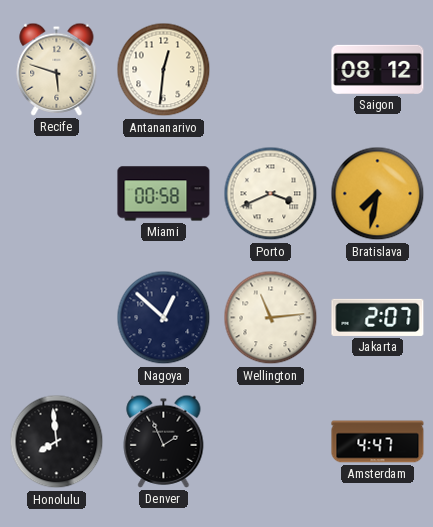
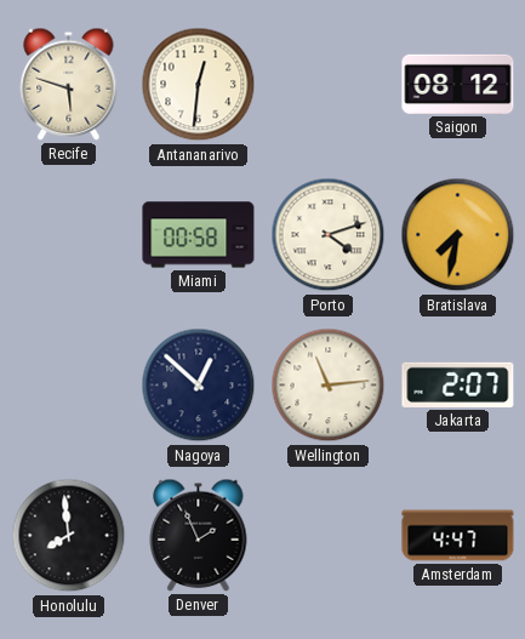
Porto: 3:41 -> 4:12 (329, 235)
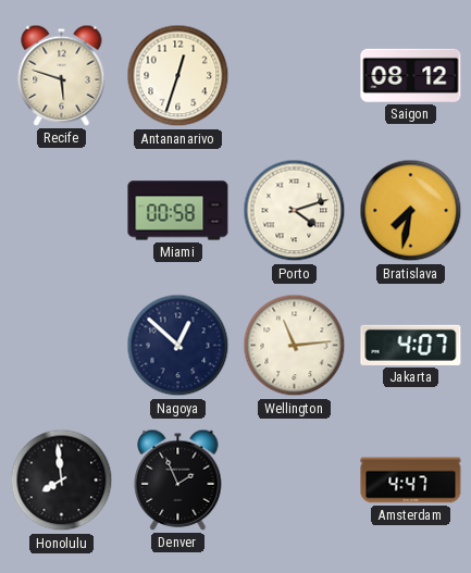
Antananarivo: 12:31 -> 12:33 (178, 76)
Jakarta: 2:07 -> 4:07 (411, 345)
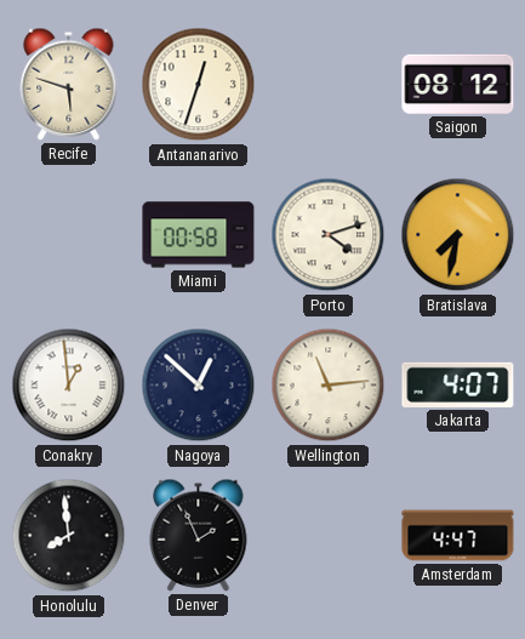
Conakry: none -> 12:59 (69, 386)
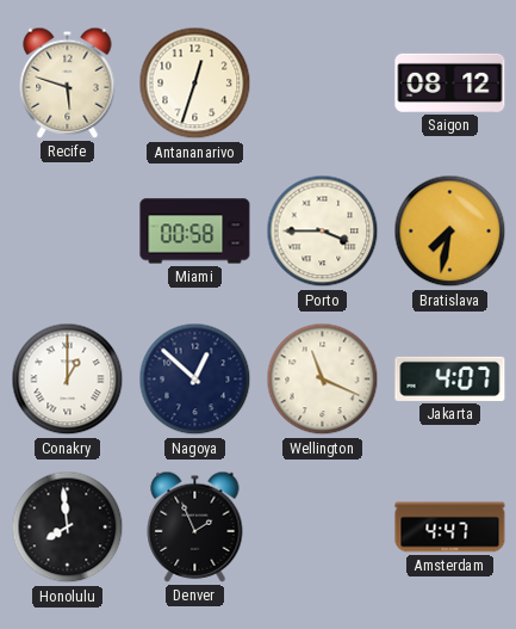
Porto: 4:12 -> 3:45 (323, 232)
Conakry: 12:59 -> 1:00 (68, 380)
Wellington: 11:14 -> 11:19 (323, 380)
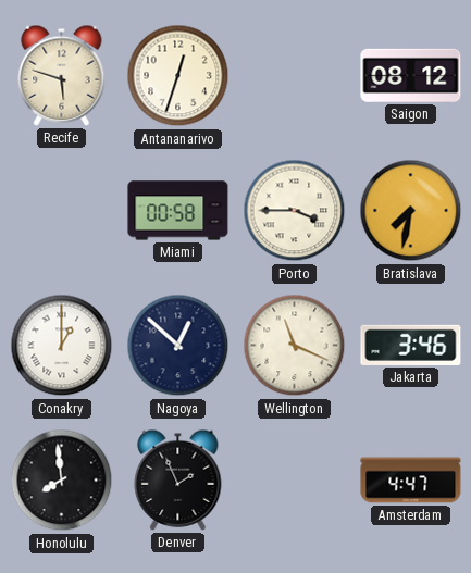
Jakarta: 4:07 -> 3:46 (411, 345)
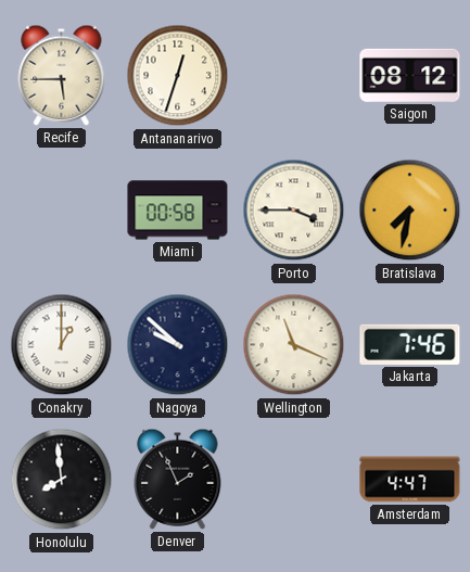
Recife: 5:48 -> 5:45 (62, 75)
Nagoya: 12:52 -> 9:52 (178, 345)
Jakarta: 3:46 -> 7:46 (410, 344)
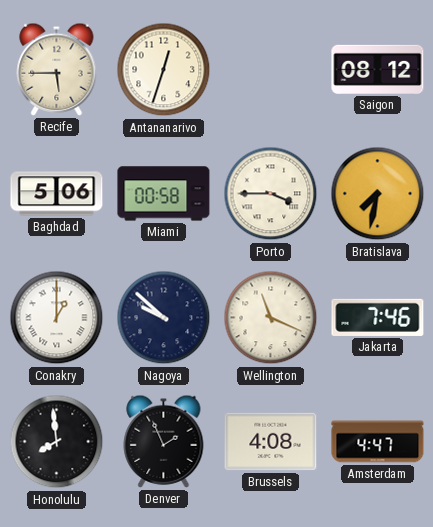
Baghdad: none -> 5:06 (57, 194)
Brussels: none -> 4:08 (271, 442)
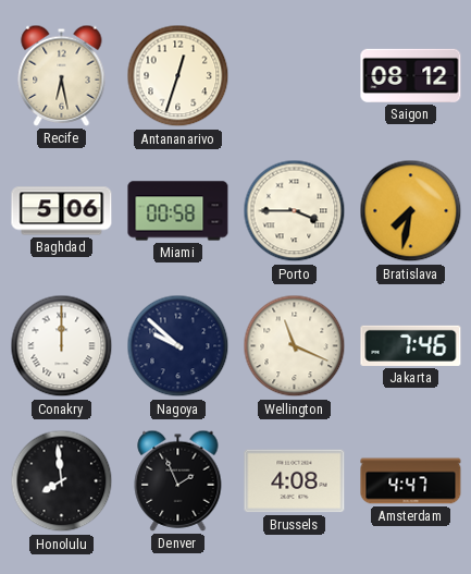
Recife: 5:45 -> 6:28 (62, 75)
Conakry: 1:00 -> 12:00 (62, 346)
